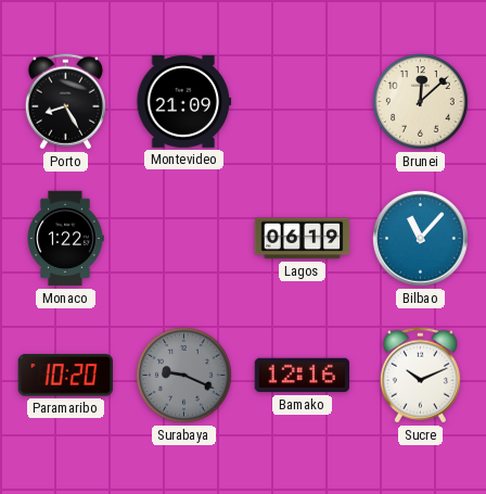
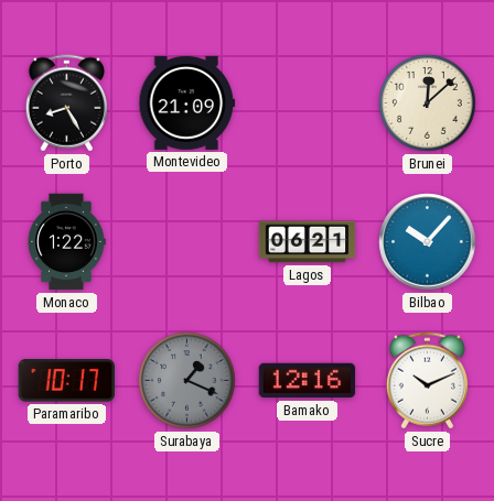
Lagos: 06:19 -> 06:21 (308, 242)
Bilbao: 11:07 -> 10:07 (428, 242)
Paramaribo: 10:20 -> 10:17 (66, 381)
Surabaya: 9:19 -> 1:19 (187, 381)
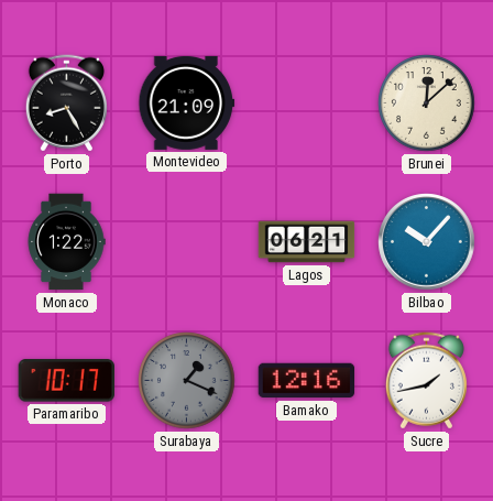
Sucre: 10:11 -> 1:43 (426, 381)
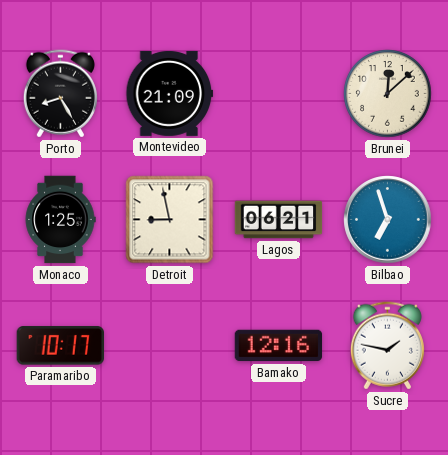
Monaco: 1:22 -> 1:25 (60, 220)
Detroit: none -> 8:58 (170, 220)
Bilbao: 10:07 -> 6:57 (388, 220)
Surabaya: 1:19 -> none (187, 381)
Sucre: 1:43 -> 1:47 (387, 346)
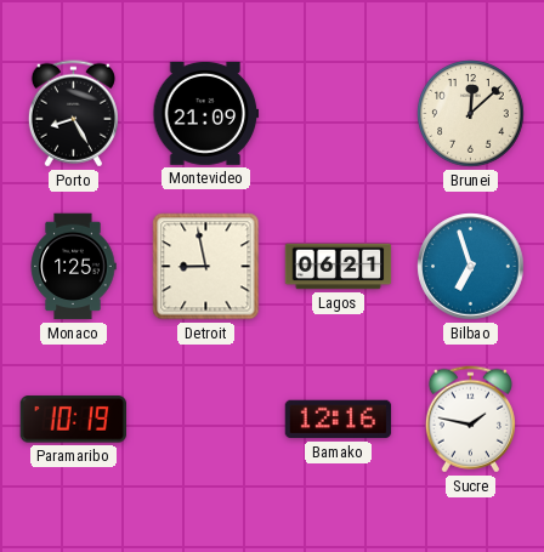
Paramaribo: 10:17 -> 10:19 (73, 420)
